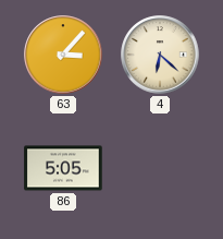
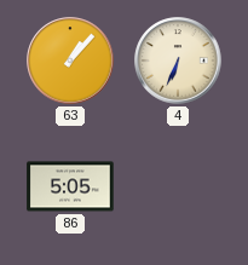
63: 3:07 -> 1:07 (70, 61)
4: 6:22 -> 6:34 (178, 61)
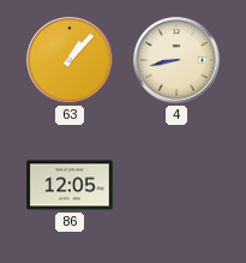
4: 6:34 -> 8:43 (176, 60)
86: 5:05 -> 12:05 (70, 185)
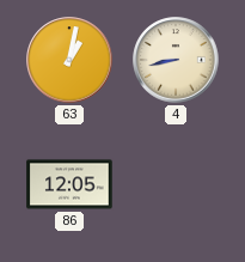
63: 1:07 -> 1:02 (69, 60)
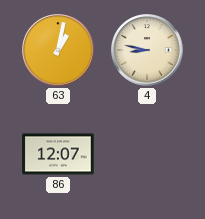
4: 8:43 -> 8:47 (147, 50)
86: 12:05 -> 12:07 (58, 154)
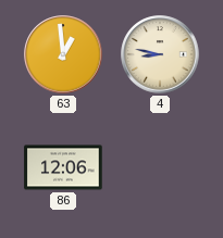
63: 1:02 -> 12:59 (63, 54)
86: 12:07 -> 12:06 (63, 167)
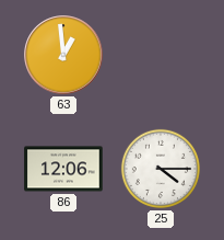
4: 8:47 -> none (160, 54)
25: none -> 4:15 (161, 169)
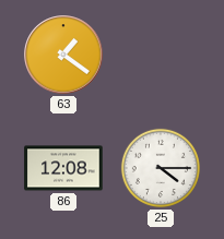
63: 12:59 -> 1:21 (63, 55)
86: 12:06 -> 12:08 (63, 168)
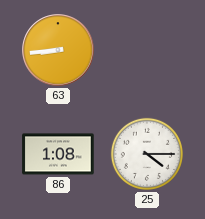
63: 1:21 -> 8:44 (58, 50)
86: 12:08 -> 1:08 (58, 154)
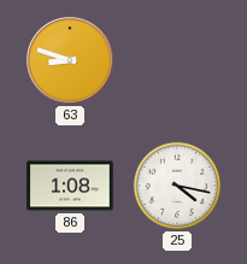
63: 8:44 -> 8:48 (70, 60)
25: 4:15 -> 4:17 (177, 186)
